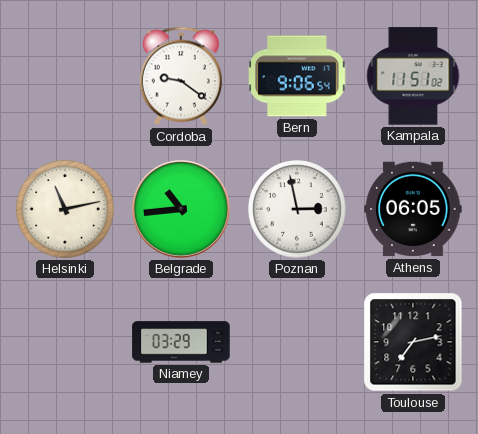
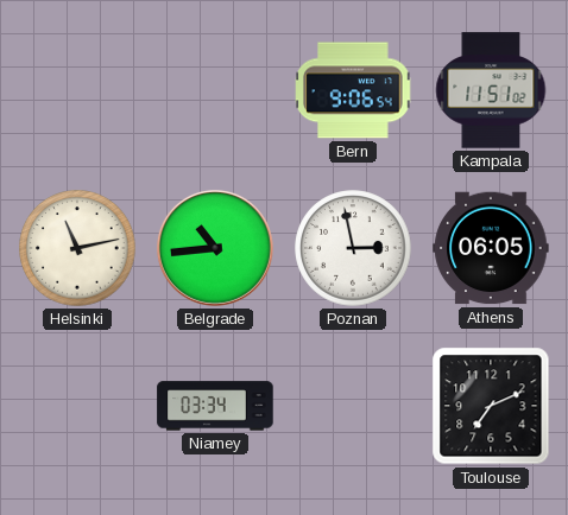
Cordoba: 9:21 -> none (181, 76)
Niamey: 03:29 -> 03:34 (215, 406)
Toulouse: 7:13 -> 7:11 (491, 406)
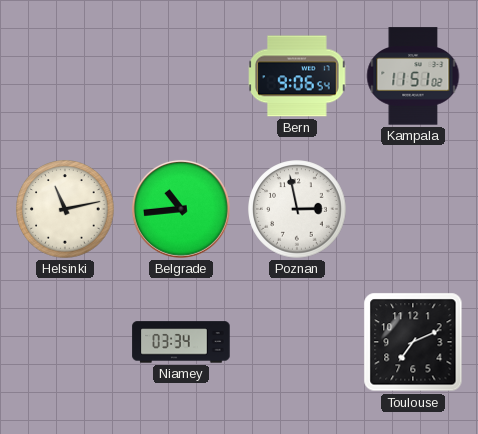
Athens: 06:05 -> none (491, 248)
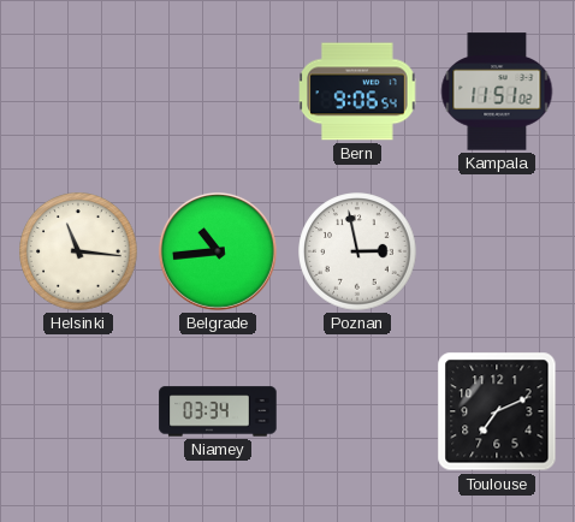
Helsinki: 11:13 -> 11:16 (78, 251)
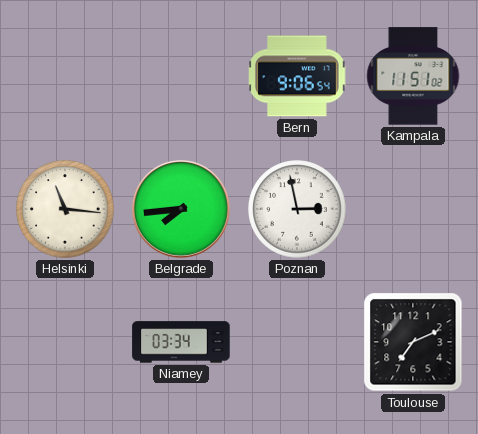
Belgrade: 10:44 -> 7:44 (181, 209)
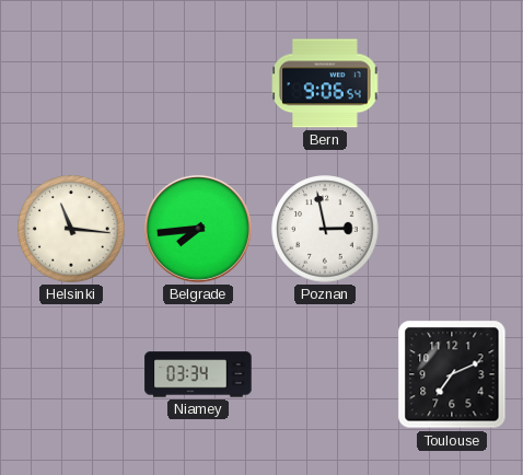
Kampala: 11:51 -> none (413, 76)
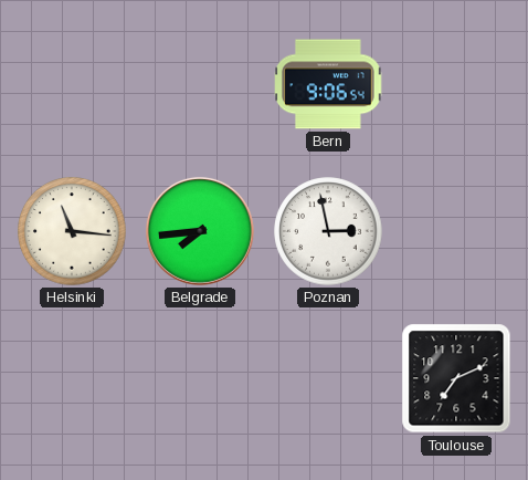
Niamey: 03:34 -> none (198, 374)
